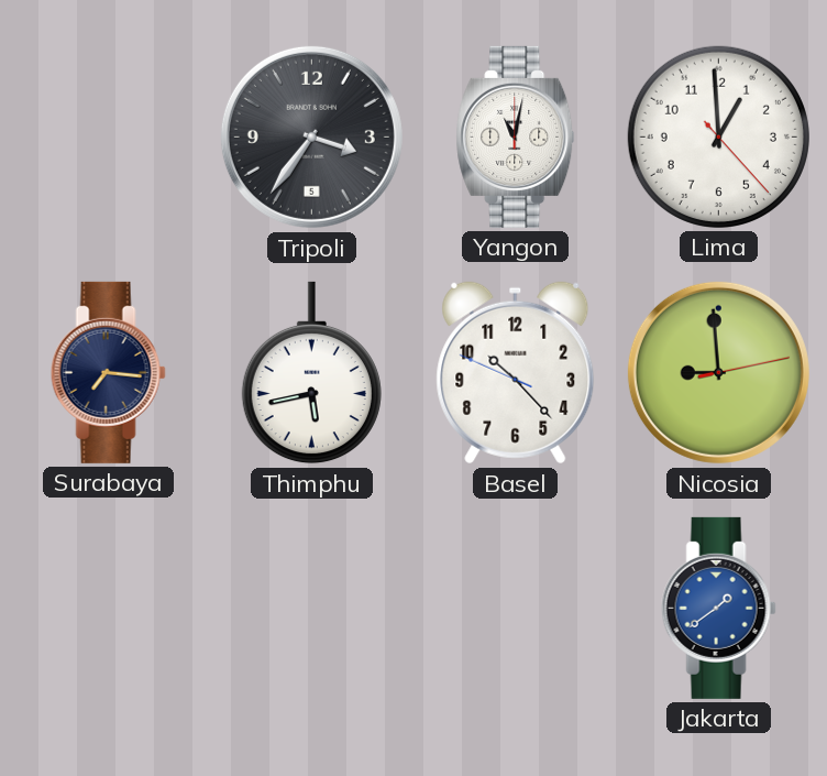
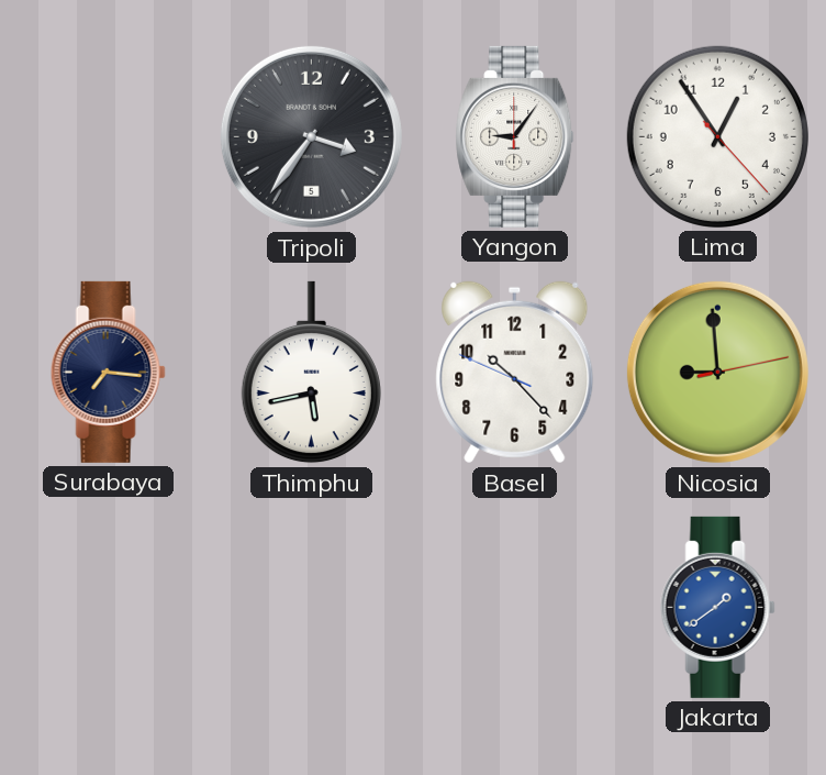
Yangon: 11:02 -> 9:06 (515, 136)
Lima: 12:59 -> 12:54 (717, 136)
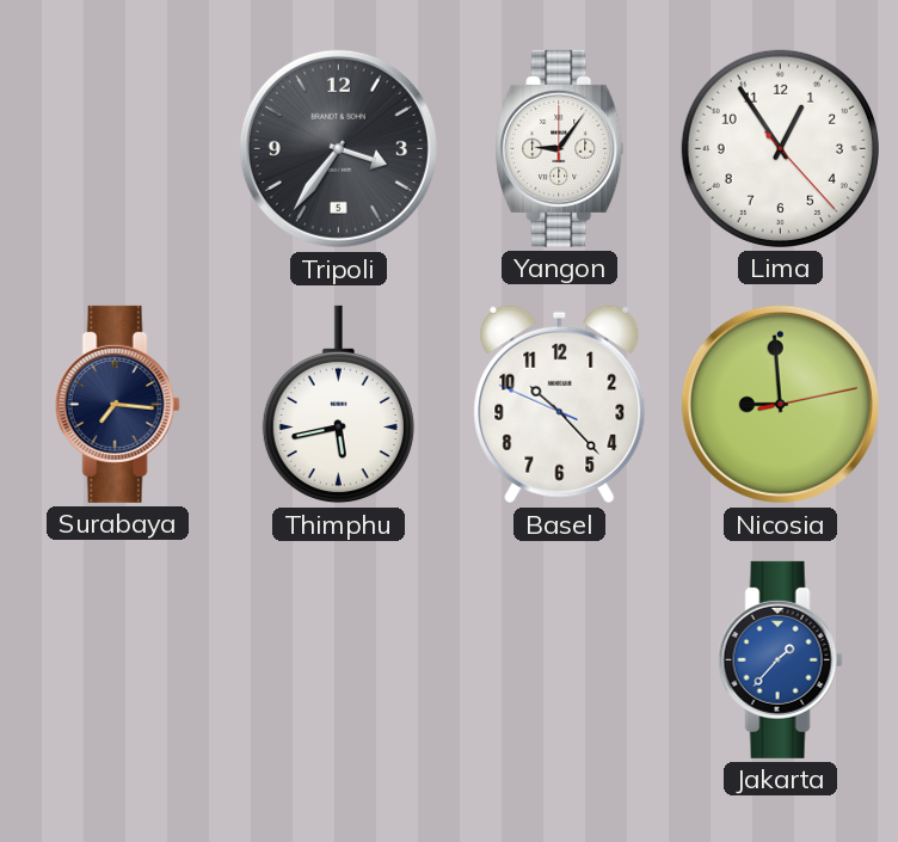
Jakarta: 1:39 -> 1:37 (780, 659)
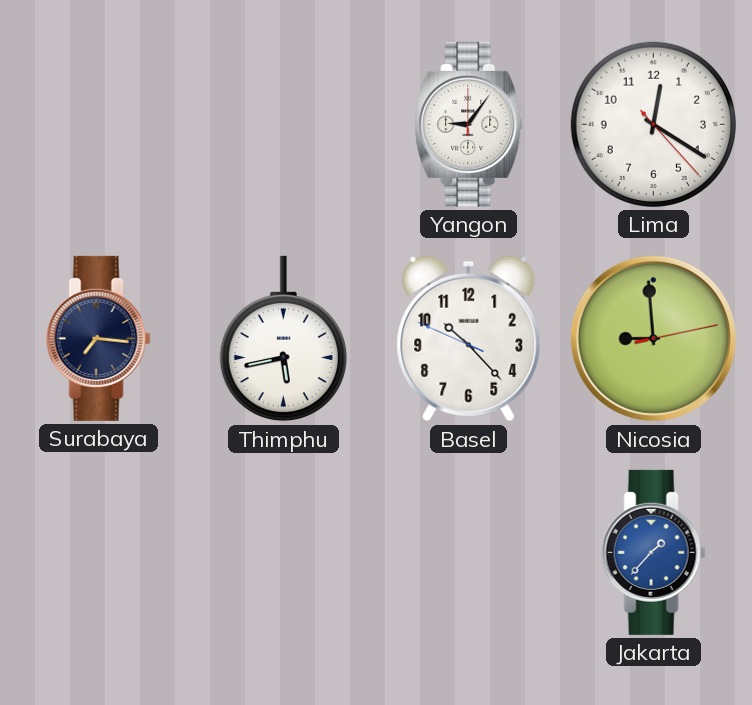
Tripoli: 3:36 -> none (338, 148)
Lima: 12:54 -> 12:20 (653, 124)
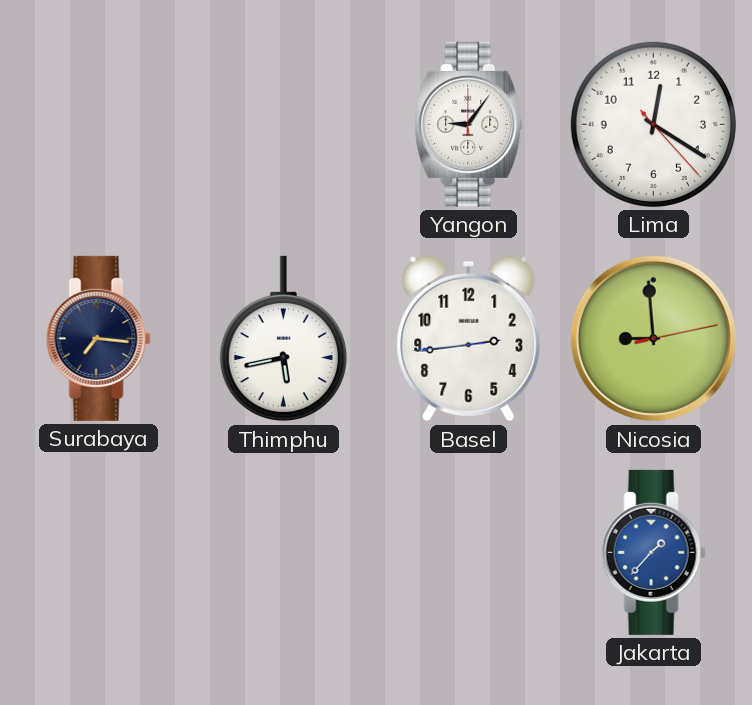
Basel: 10:22 -> 2:43 (469, 339)
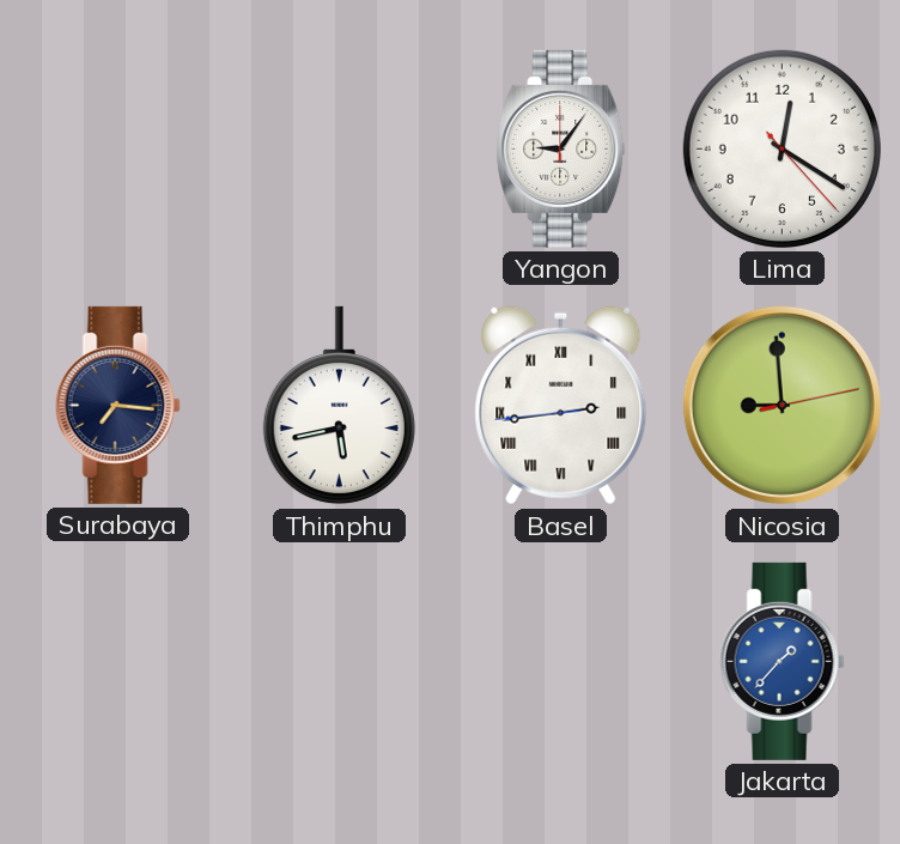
Basel numerals: Arabic -> Roman (561, 406)
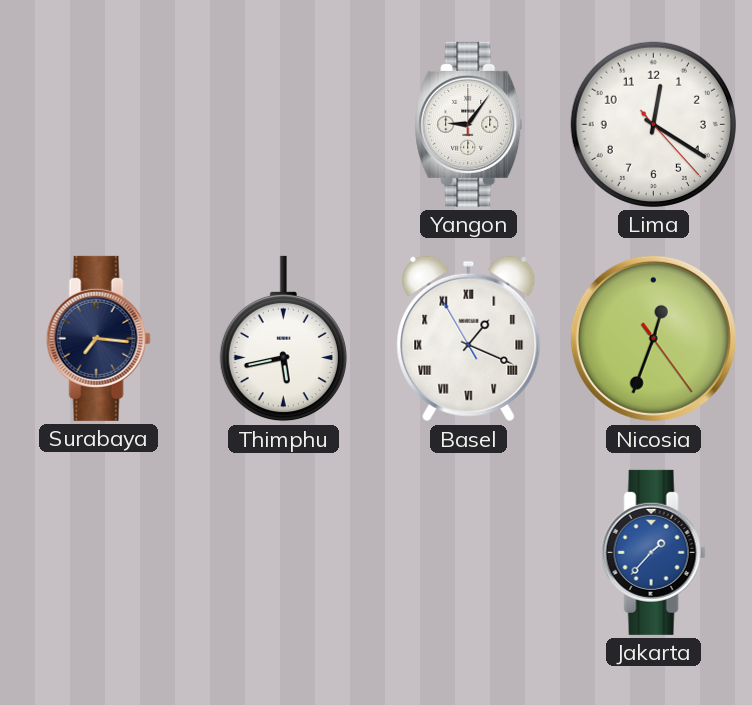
Basel: 2:43 -> 1:18 (469, 339)
Nicosia: 8:59 -> 12:33 (653, 338)
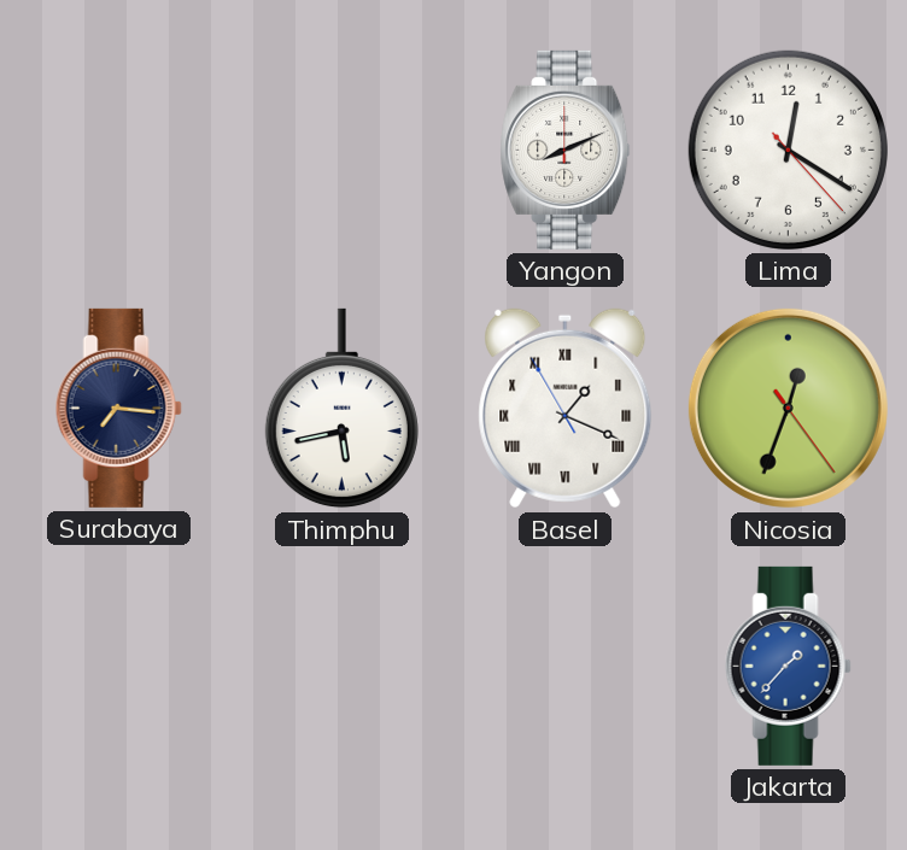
Yangon: 9:06 -> 8:11 (566, 150)
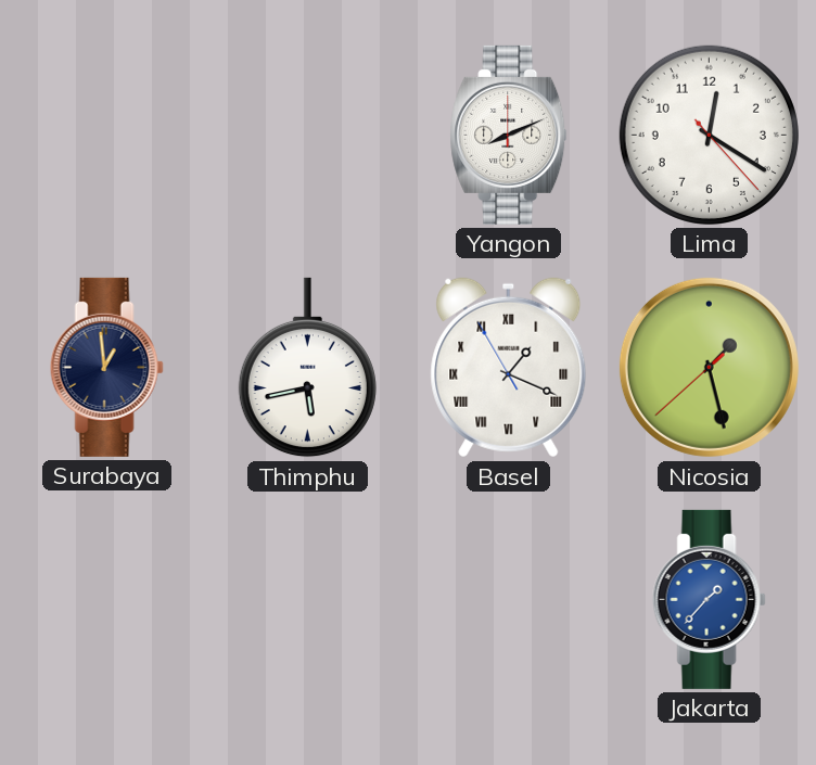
Surabaya: 7:16 -> 12:59 (106, 367)
Nicosia: 12:33 -> 1:27 (709, 367)
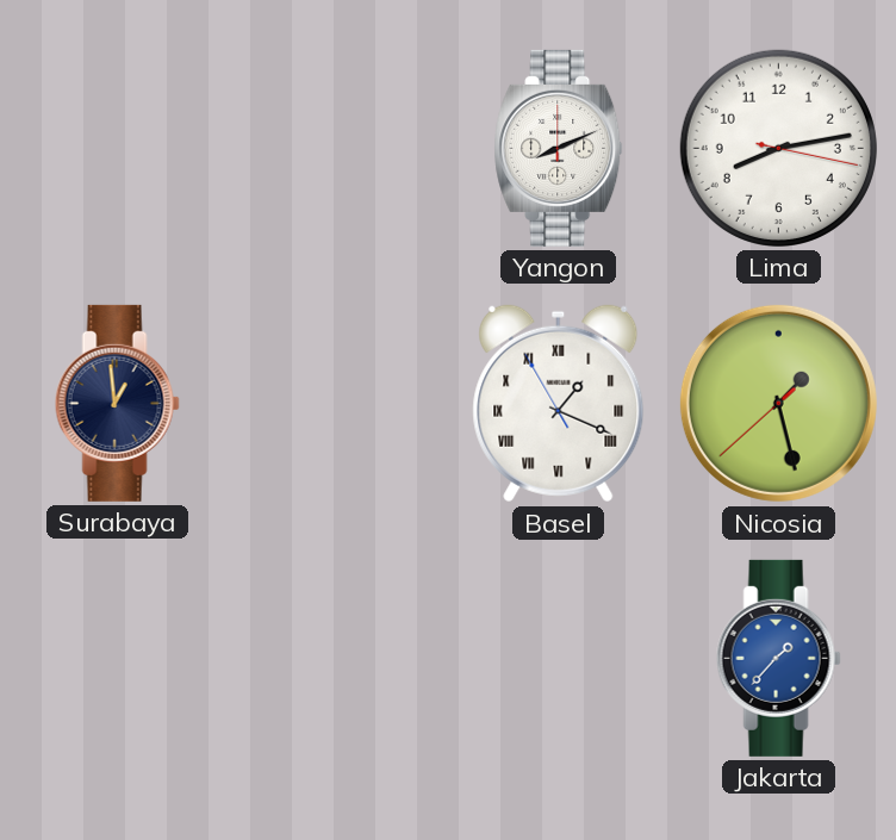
Lima: 12:20 -> 8:13 (778, 148)
Thimphu: 5:43 -> none (307, 368)
